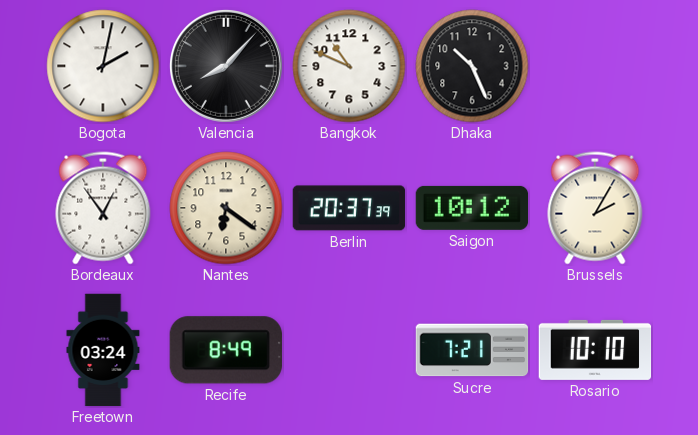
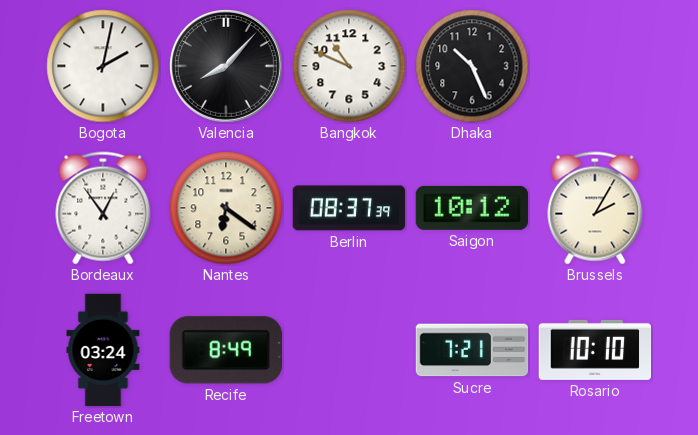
Berlin: 20:37 -> 08:37 (349, 208)
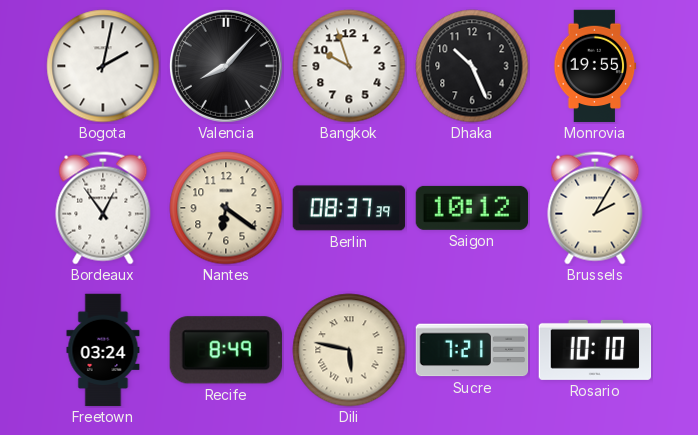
Bangkok: 10:49 -> 9:57 (349, 66)
Monrovia: none -> 19:55 (595, 66)
Dili: none -> 5:47 (349, 350)
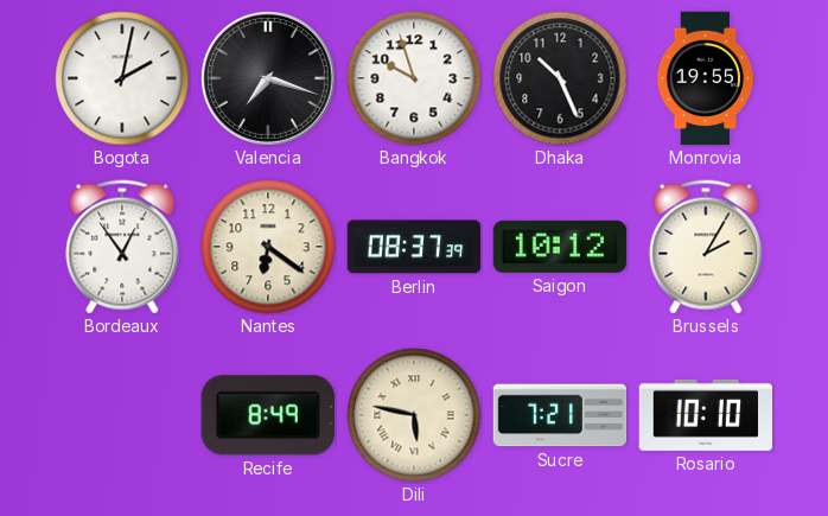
Valencia: 8:07 -> 7:18 (268, 78)
Freetown: 03:24 -> none (103, 350)
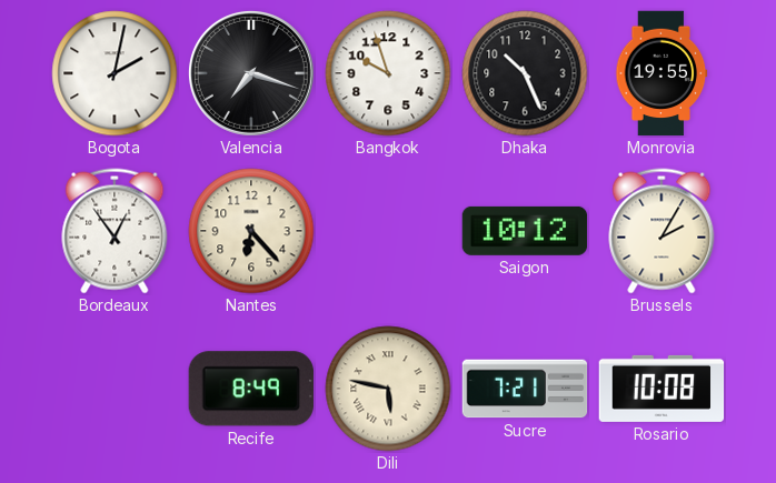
Nantes: 6:21 -> 6:23 (251, 231)
Berlin: 08:37 -> none (414, 247)
Rosario: 10:10 -> 10:08 (661, 389)
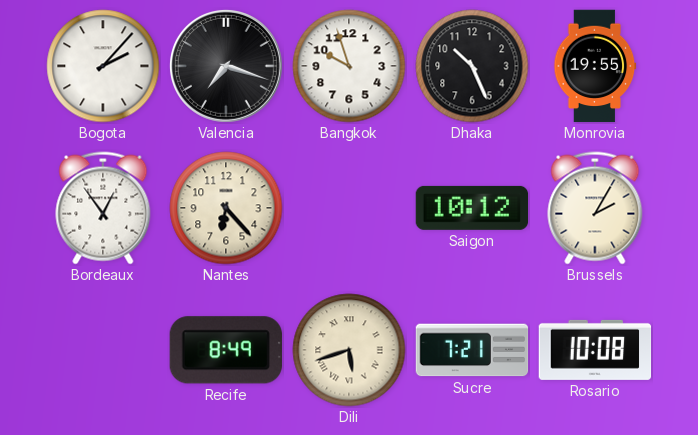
Bogota: 2:02 -> 2:07 (103, 66)
Dili: 5:47 -> 5:42 (349, 350)
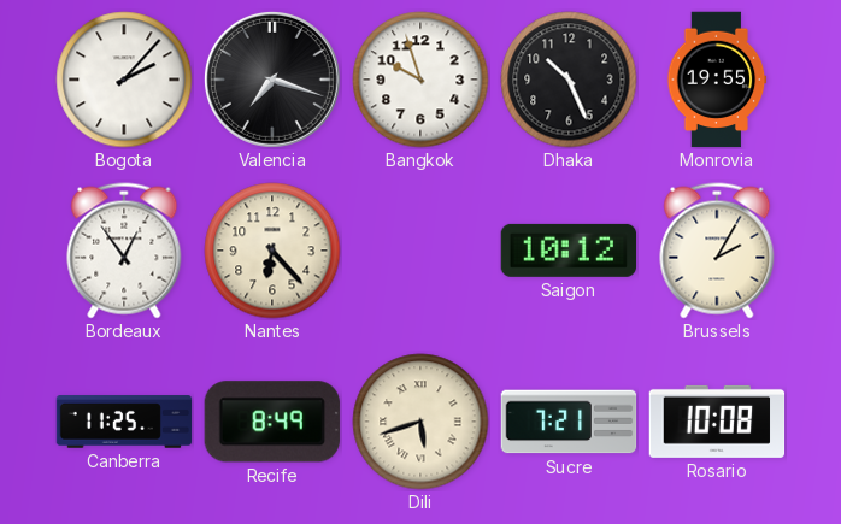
Canberra: none -> 11:25 (124, 422)
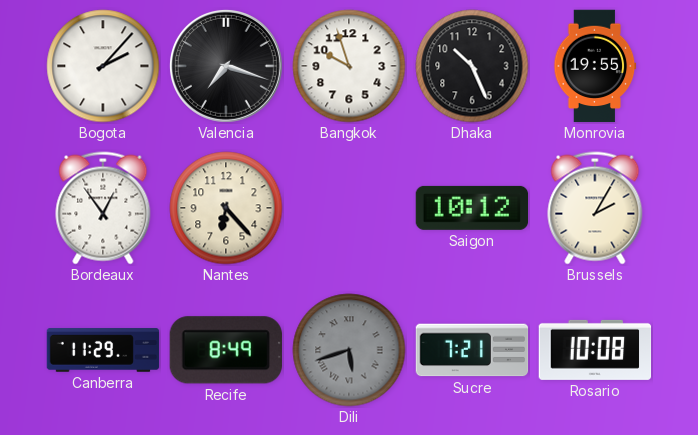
Canberra: 11:25 -> 11:29 (103, 350)
Dili dial: cream -> grey (349, 350)
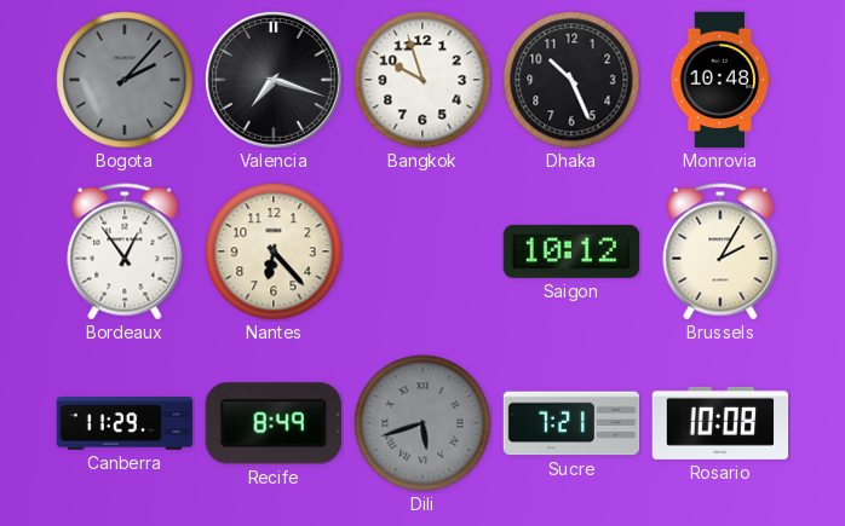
Bogota dial: white -> grey (125, 80)
Monrovia: 19:55 -> 10:48 (720, 80)
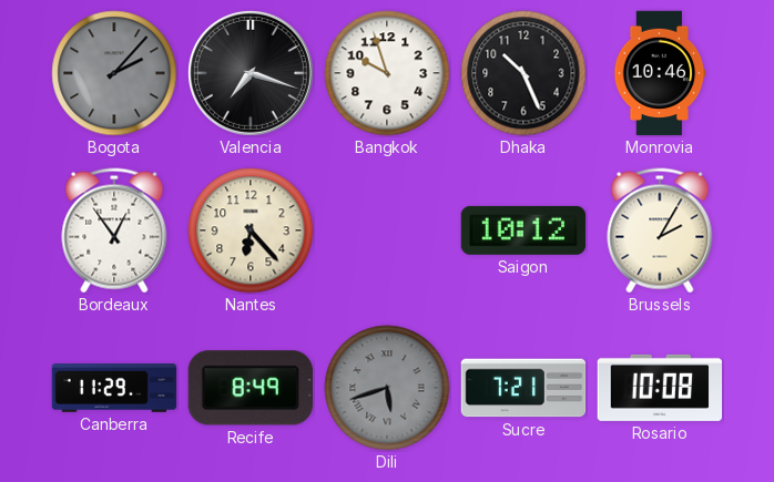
Monrovia: 10:48 -> 10:46 (660, 73)
